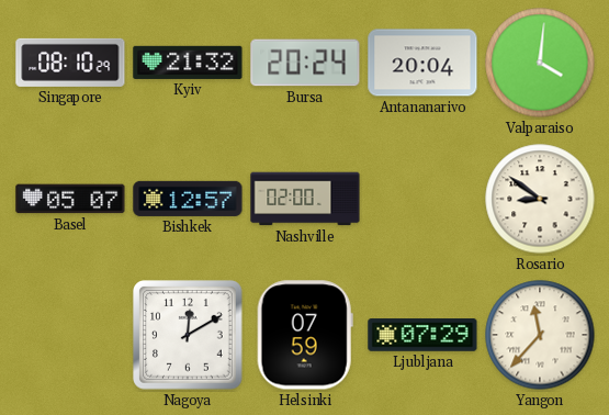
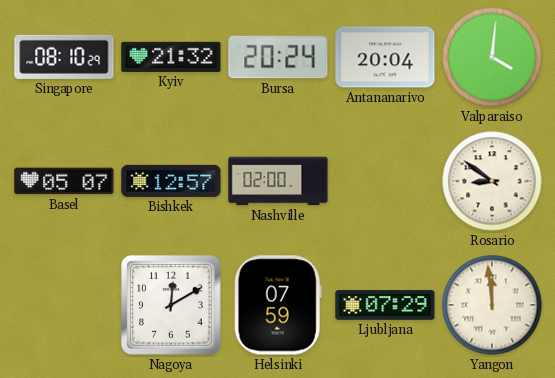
Yangon: 11:37 -> 11:59 (492, 305)
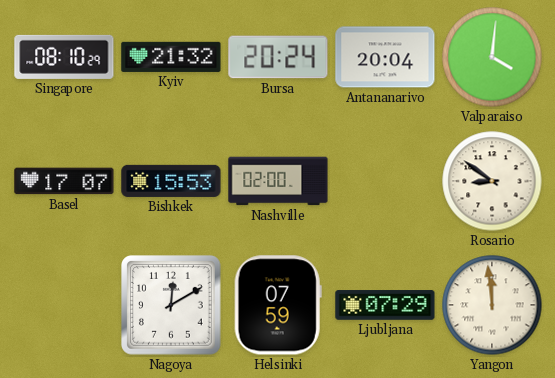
Basel: 05:07 -> 17:07 (64, 181)
Bishkek: 12:57 -> 15:53 (171, 181)
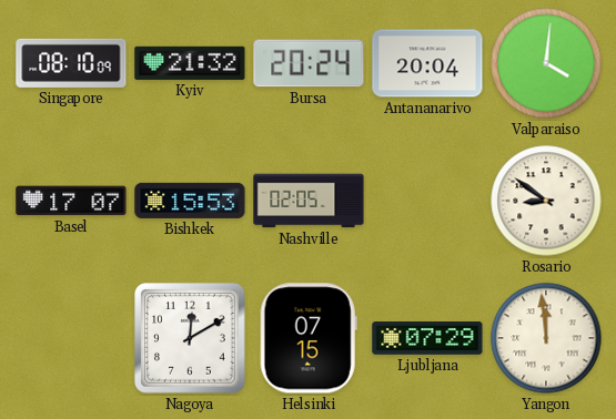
Singapore: 08:10:29 -> 08:10:09 (71, 63)
Nashville: 02:00 -> 02:05 (309, 201)
Helsinki: 07:59 -> 07:15 (309, 338)
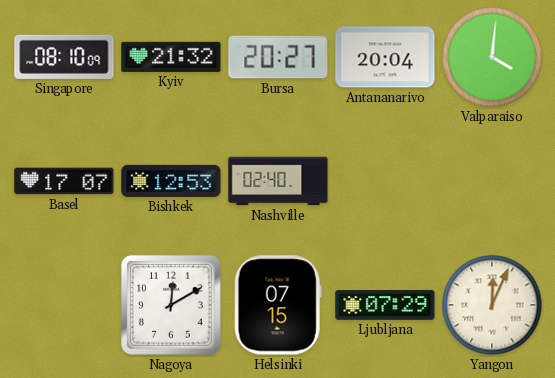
Bursa: 20:24 -> 20:27 (278, 57)
Bishkek: 15:53 -> 12:53 (171, 181)
Nashville: 02:05 -> 02:40 (278, 181)
Rosario: 8:51 -> none (546, 201)
Yangon: 11:59 -> 12:04 (492, 305)
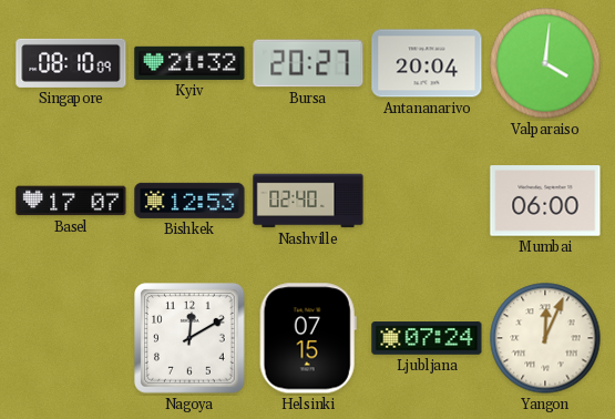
Mumbai: none -> 06:00 (545, 201)
Ljubljana: 07:29 -> 07:24 (427, 338)
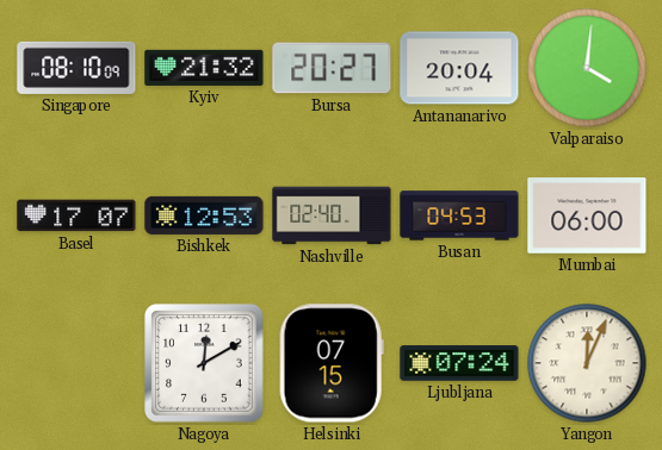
Busan: none -> 04:53 (459, 215)
